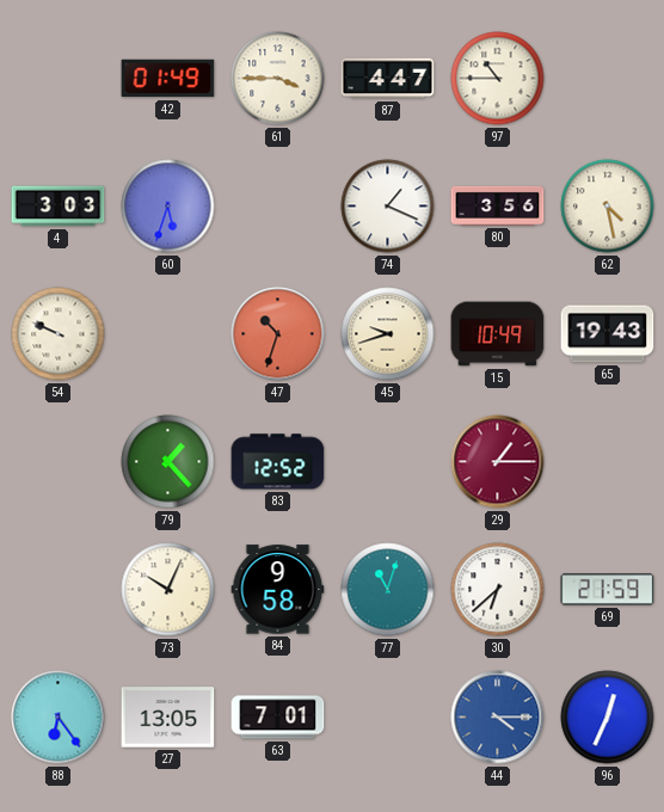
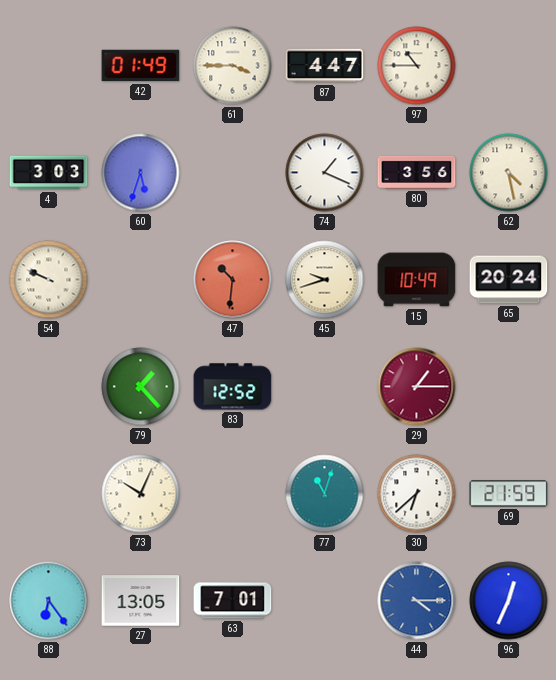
47: 10:33 -> 10:31 (233, 280)
65: 19:43 -> 20:24 (509, 280)
84: 9:58 -> none (278, 590)
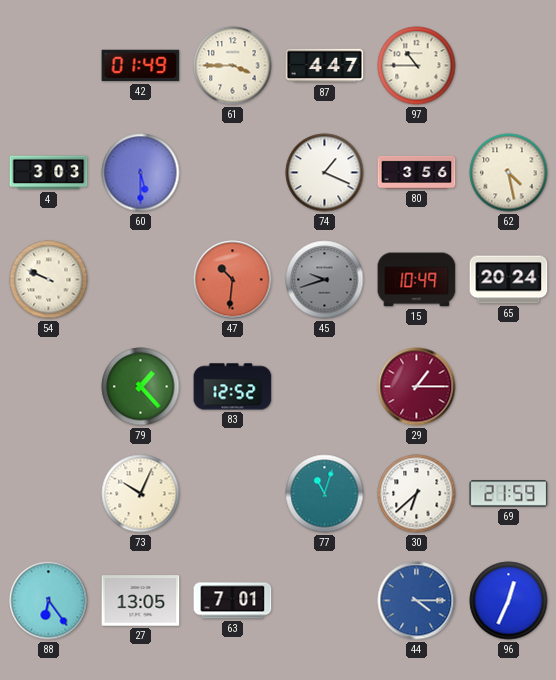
60: 5:33 -> 5:30 (141, 173)
45 dial: cream -> grey (325, 280)
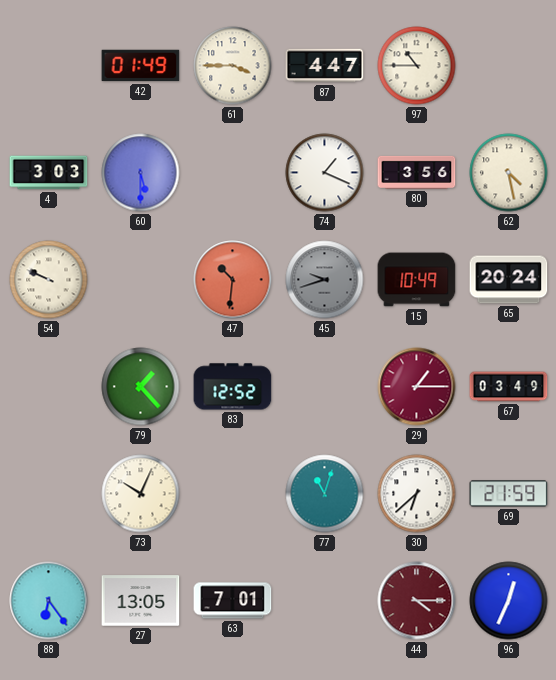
67: none -> 03:49 (509, 387)
44 dial: blue -> burgundy (417, 601)
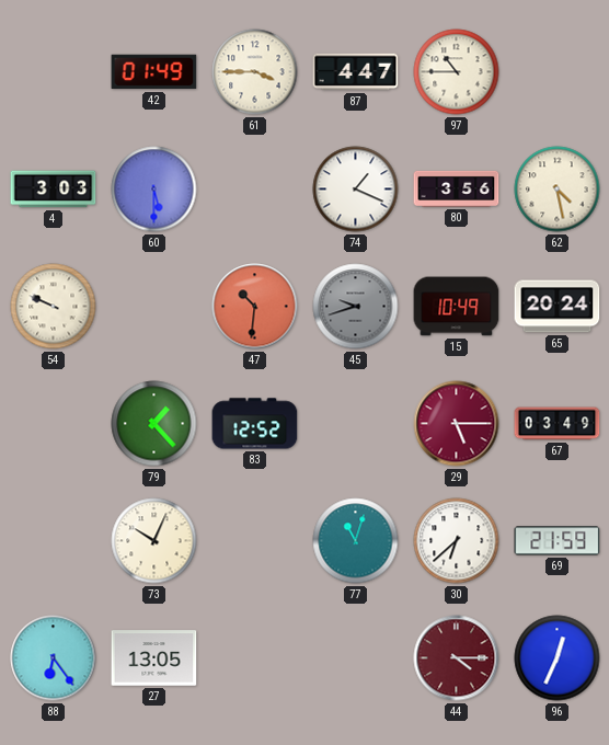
29: 1:15 -> 5:15 (457, 424)
63: 7:01 -> none (233, 601)
